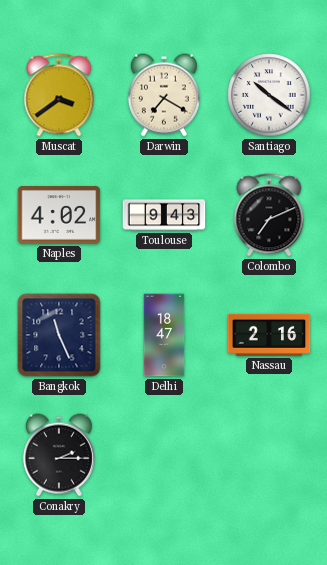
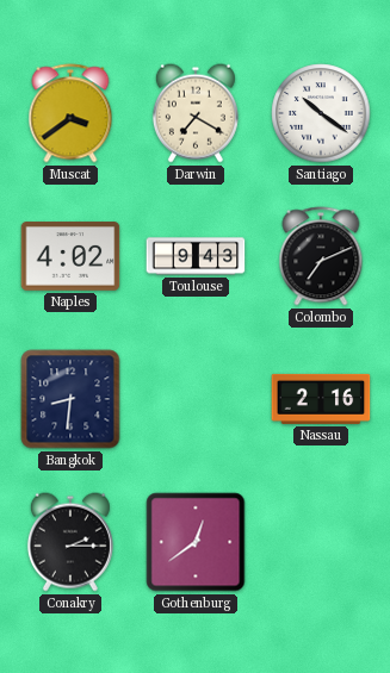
Bangkok: 11:26 -> 8:31 (70, 399)
Delhi: 18:47 -> none (164, 335)
Gothenburg: none -> 12:39 (196, 542)
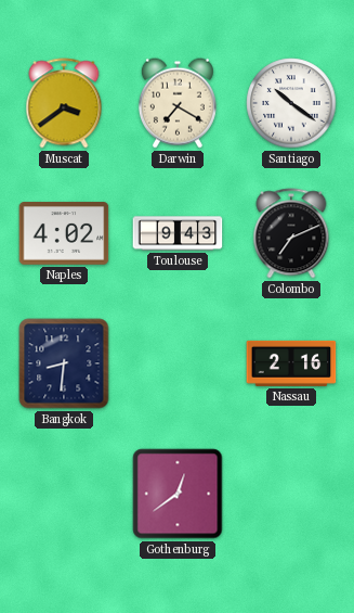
Conakry: 2:15 -> none (70, 542)
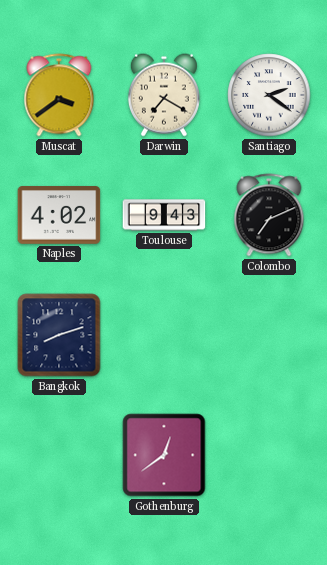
Santiago: 10:21 -> 2:21 (269, 95)
Bangkok: 8:31 -> 8:12 (59, 335)
Nassau: 2:16 -> none (291, 363)
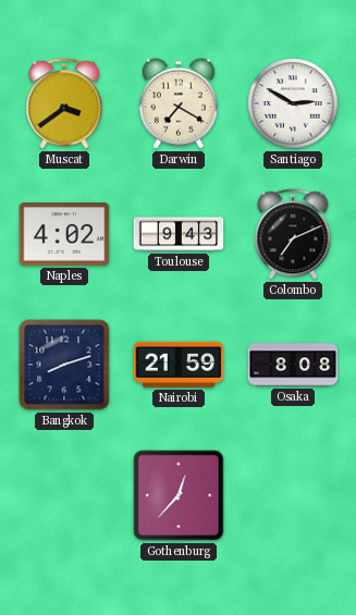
Santiago: 2:21 -> 2:50 (293, 103)
Nairobi: none -> 21:59 (179, 365)
Osaka: none -> 8:08 (293, 365)
Gothenburg: 12:39 -> 12:37 (179, 495)
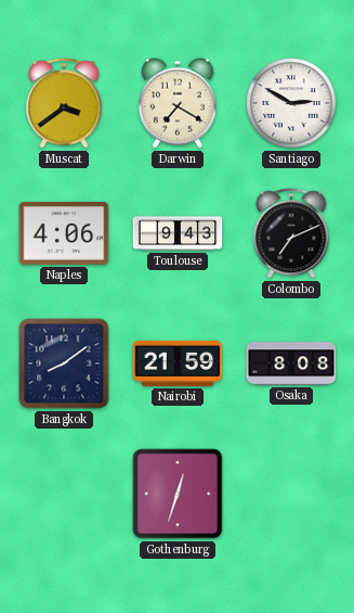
Naples: 4:02 -> 4:06 (64, 233)
Bangkok: 8:12 -> 8:09 (64, 363)
Gothenburg: 12:37 -> 12:33 (178, 494)
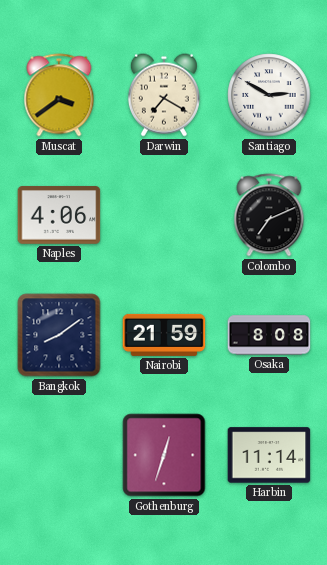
Toulouse: 9:43 -> none (178, 233)
Harbin: none -> 11:14 (269, 455)
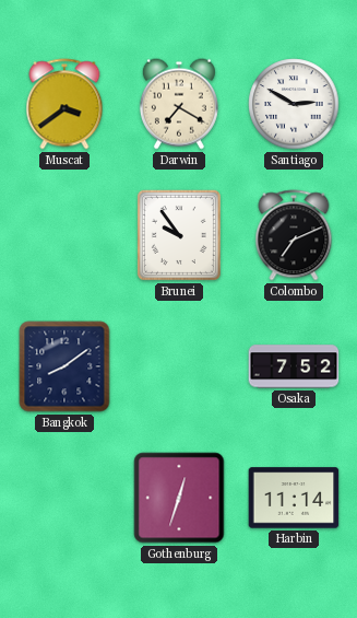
Naples: 4:06 -> none (59, 215)
Brunei: none -> 9:54 (179, 235)
Nairobi: 21:59 -> none (164, 335)
Osaka: 8:08 -> 7:52 (294, 366)
